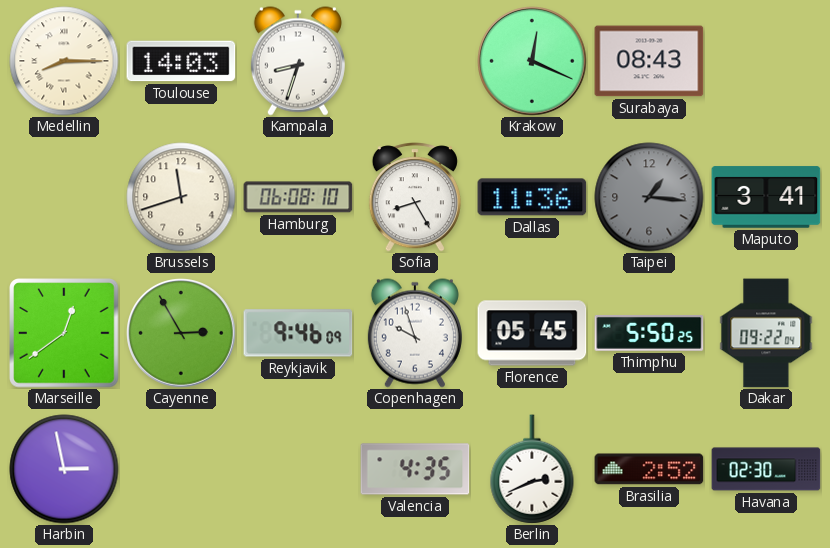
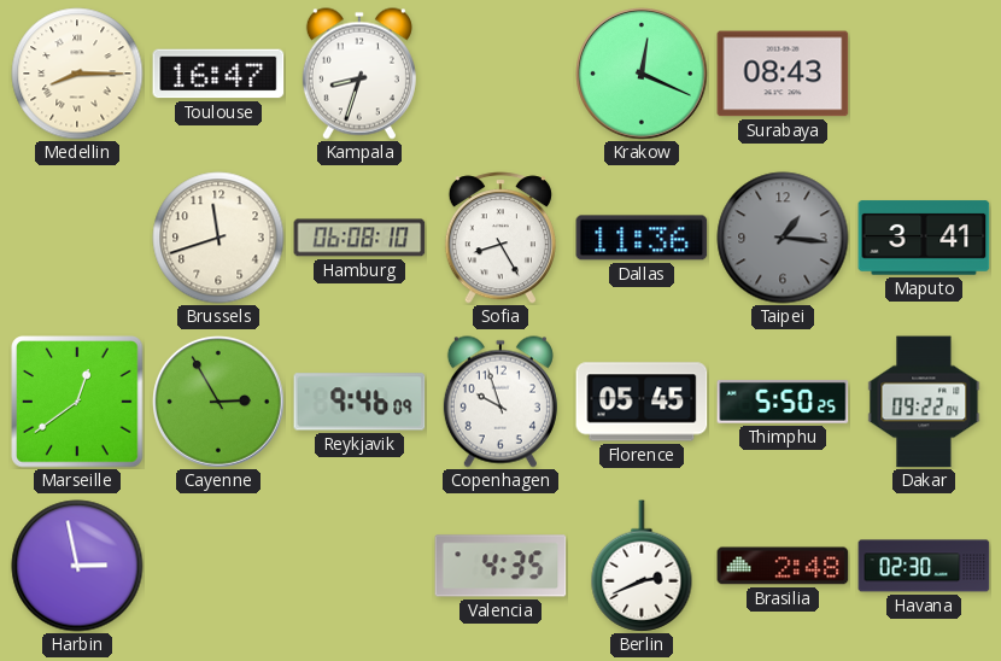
Toulouse: 14:03 -> 16:47 (218, 74)
Brasilia: 2:52 -> 2:48 (783, 566)
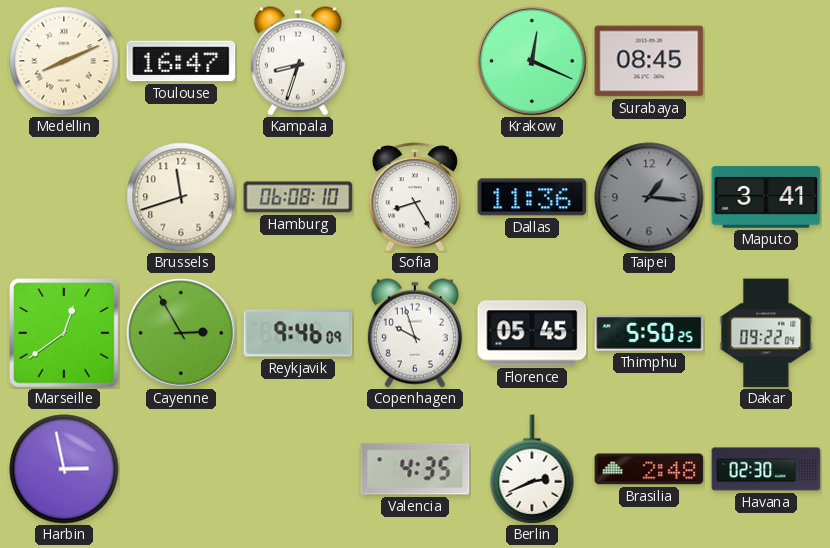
Medellin: 8:15 -> 8:11 (64, 61)
Surabaya: 08:43 -> 08:45 (649, 61)
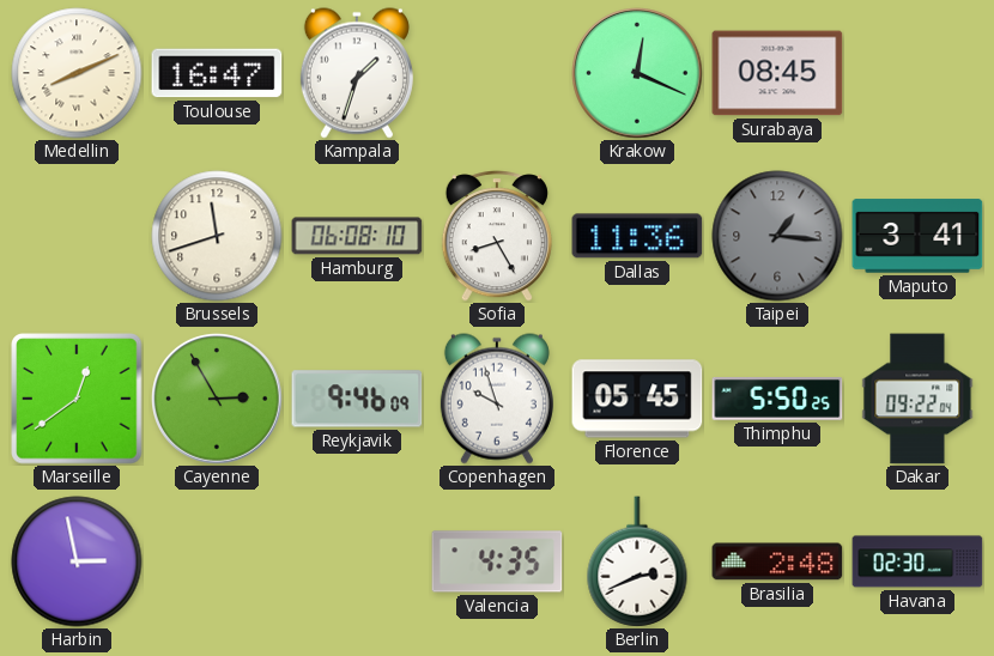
Kampala: 8:33 -> 1:33 (357, 73)
